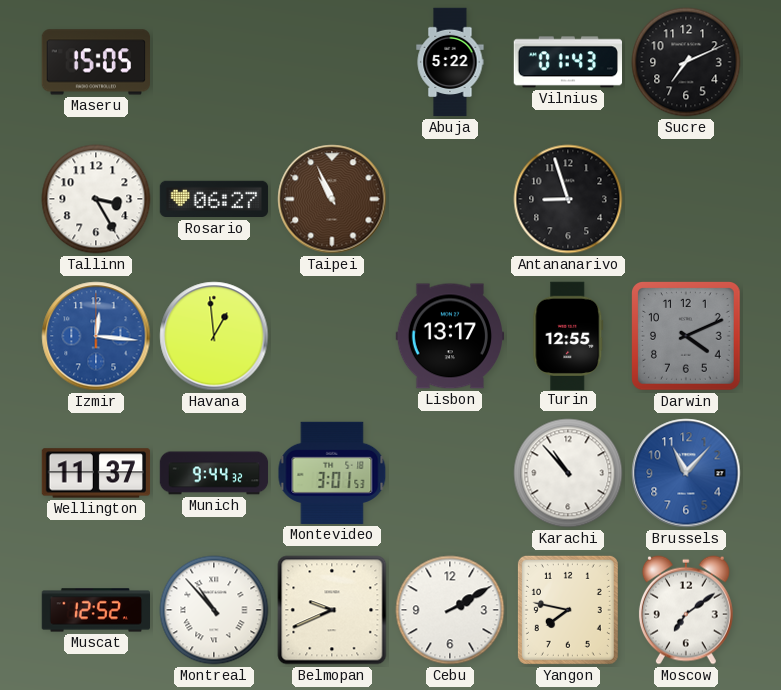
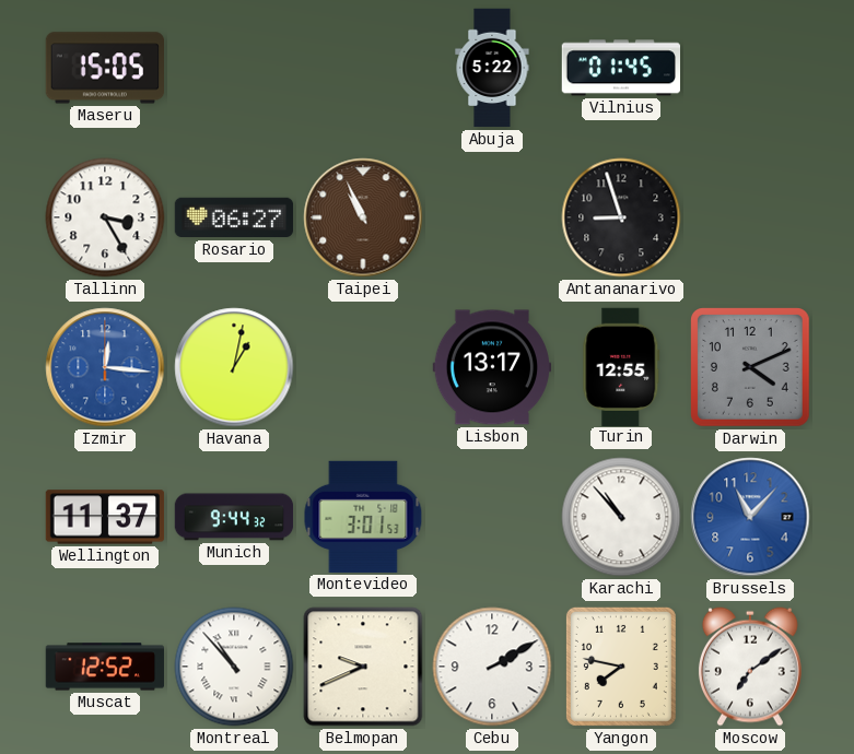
Vilnius: 01:43 -> 01:45 (620, 68)
Sucre: 7:11 -> none (686, 62)
Havana: 12:59 -> 1:02 (234, 367)
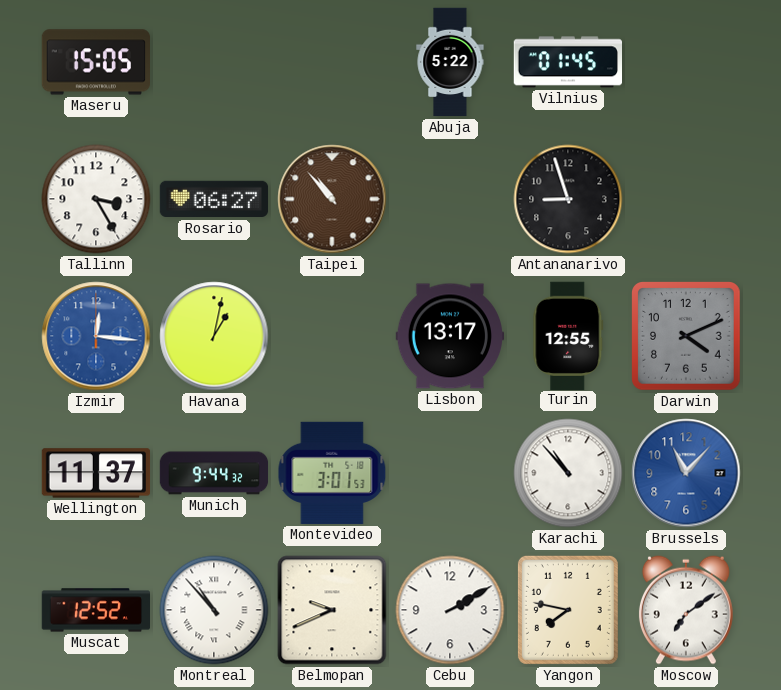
Taipei: 10:56 -> 10:53 (332, 199)
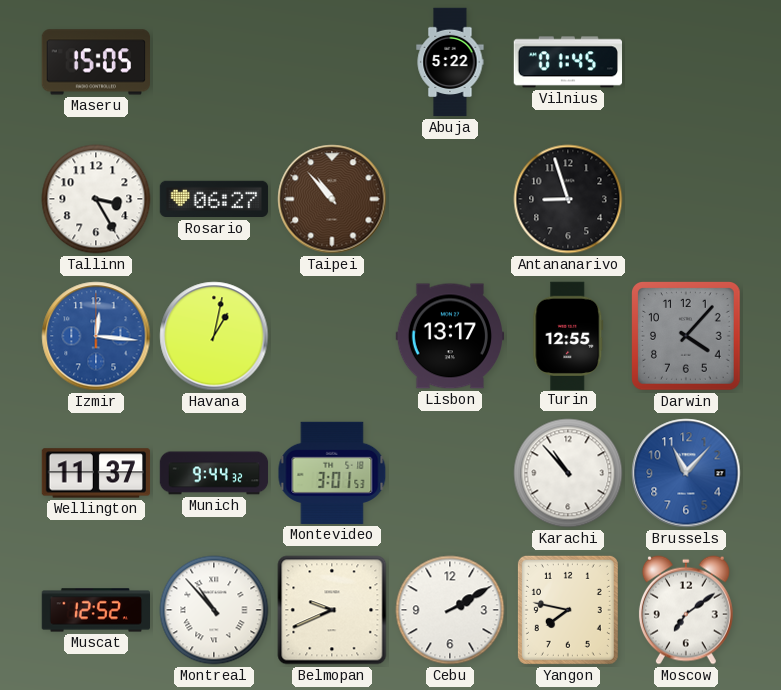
Darwin: 4:11 -> 4:07 (686, 336)
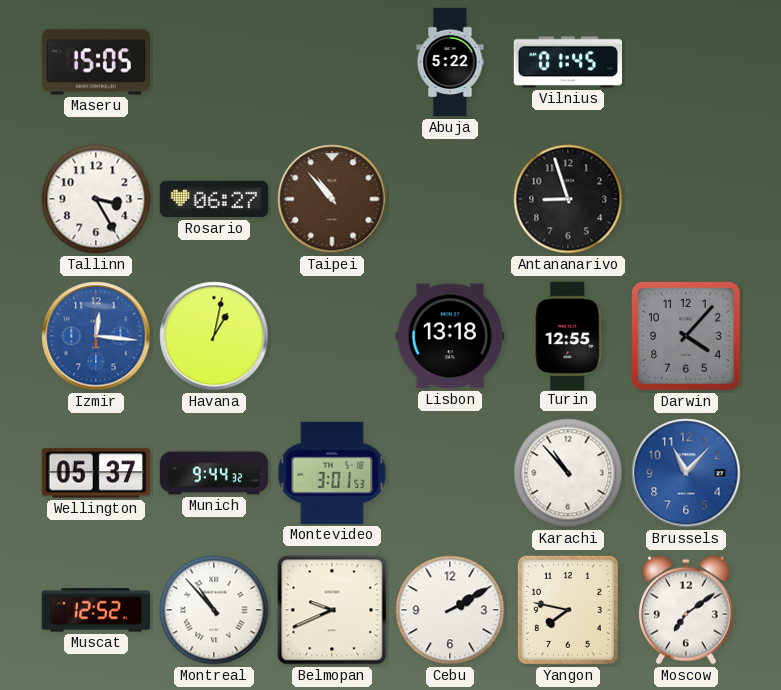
Lisbon: 13:17 -> 13:18 (450, 336)
Wellington: 11:37 -> 05:37 (96, 473)
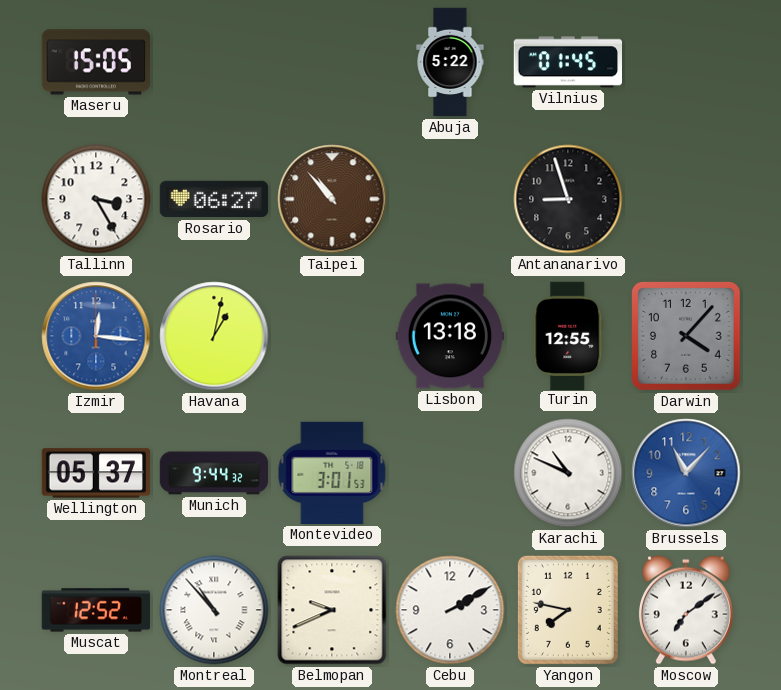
Karachi: 10:53 -> 10:49 (568, 473)
